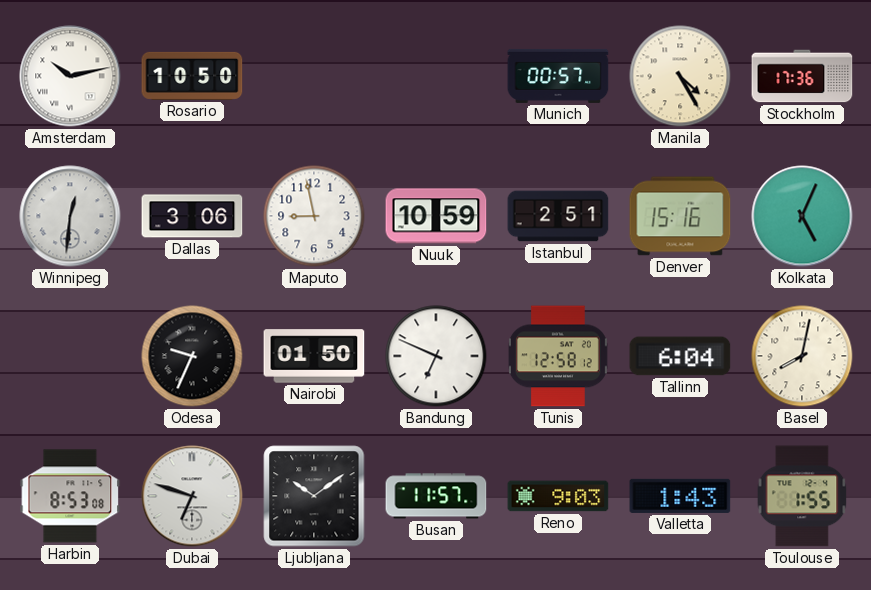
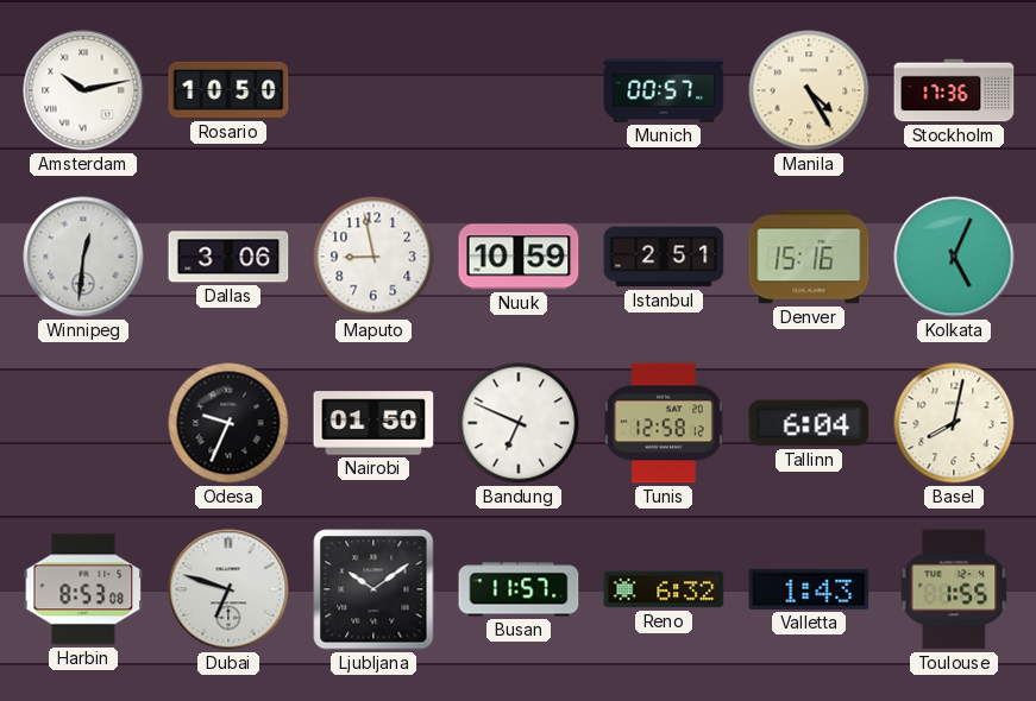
Reno: 9:03 -> 6:32 (664, 589)
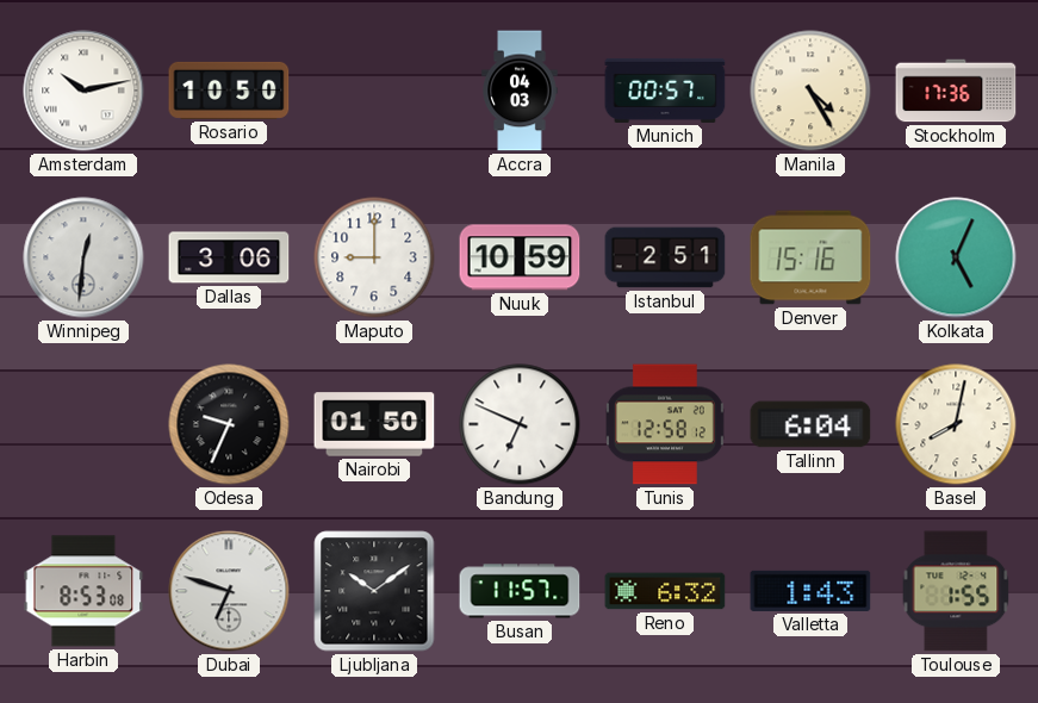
Accra: none -> 04:03 (520, 91)
Maputo: 8:58 -> 9:00 (374, 257)
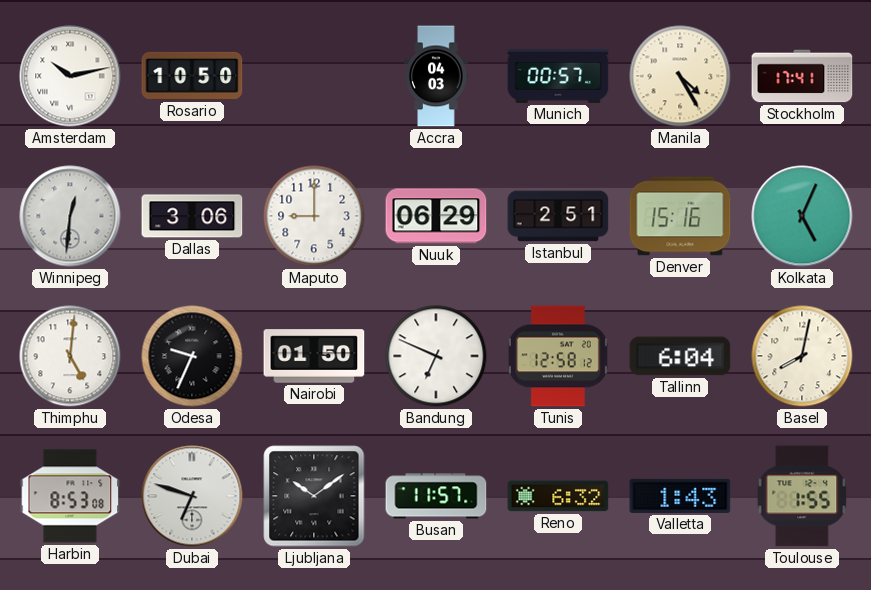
Stockholm: 17:36 -> 17:41 (802, 76)
Nuuk: 10:59 -> 06:29 (436, 216)
Thimphu: none -> 5:01 (70, 356)
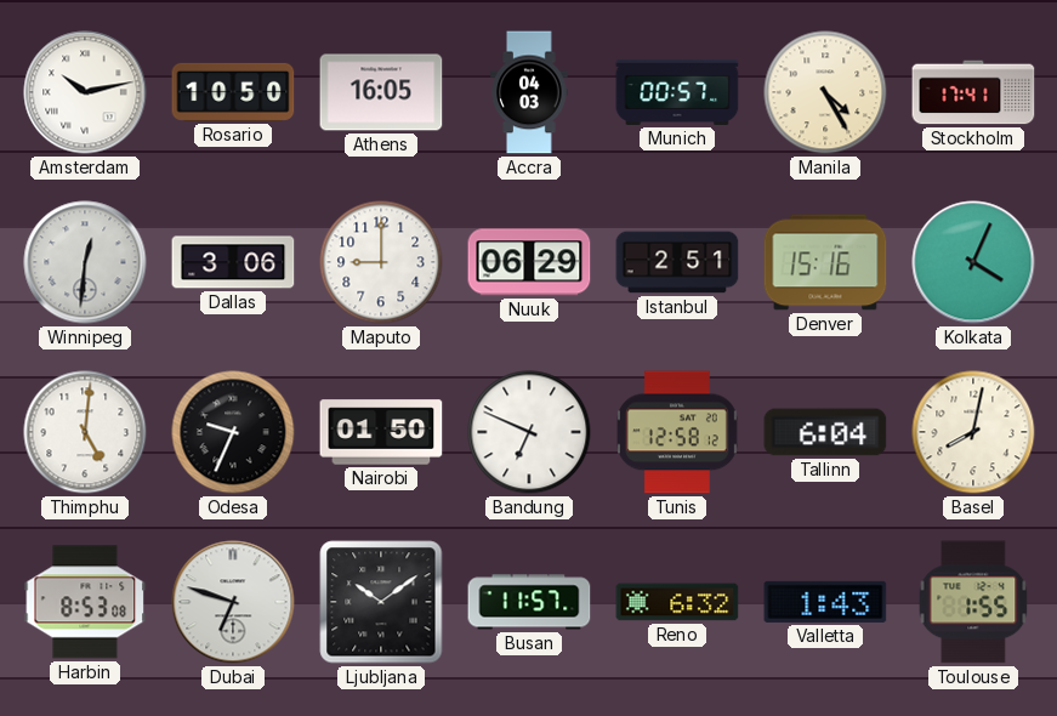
Athens: none -> 16:05 (381, 92)
Kolkata: 5:04 -> 4:04 (973, 262)
